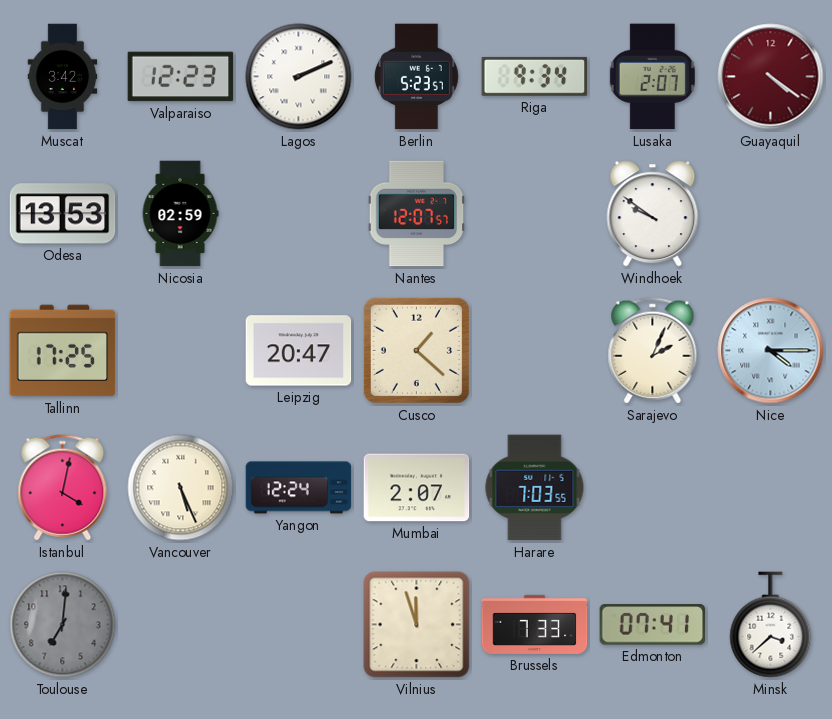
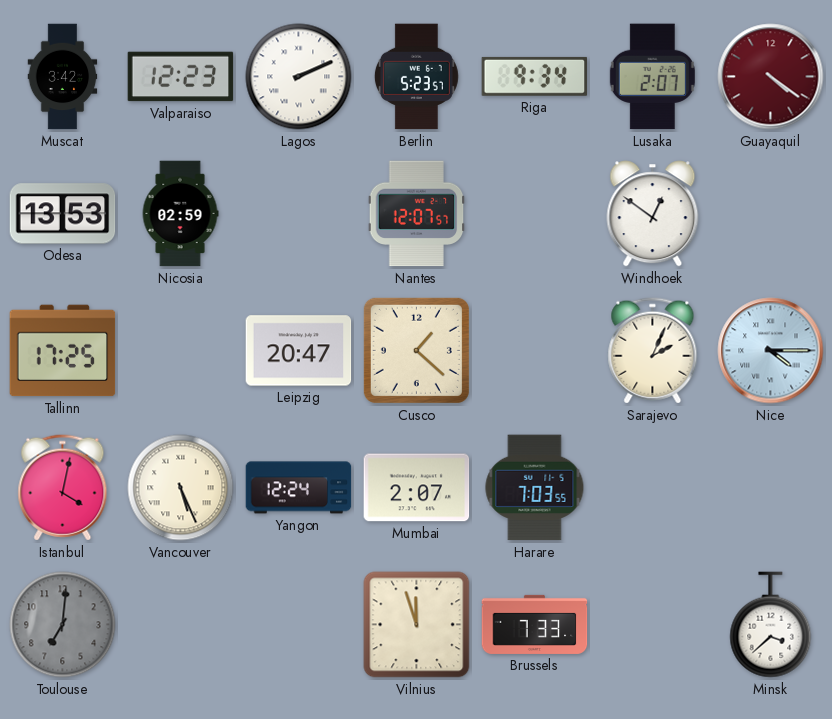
Windhoek: 9:51 -> 12:51 (653, 214)
Edmonton: 07:41 -> none (653, 625)
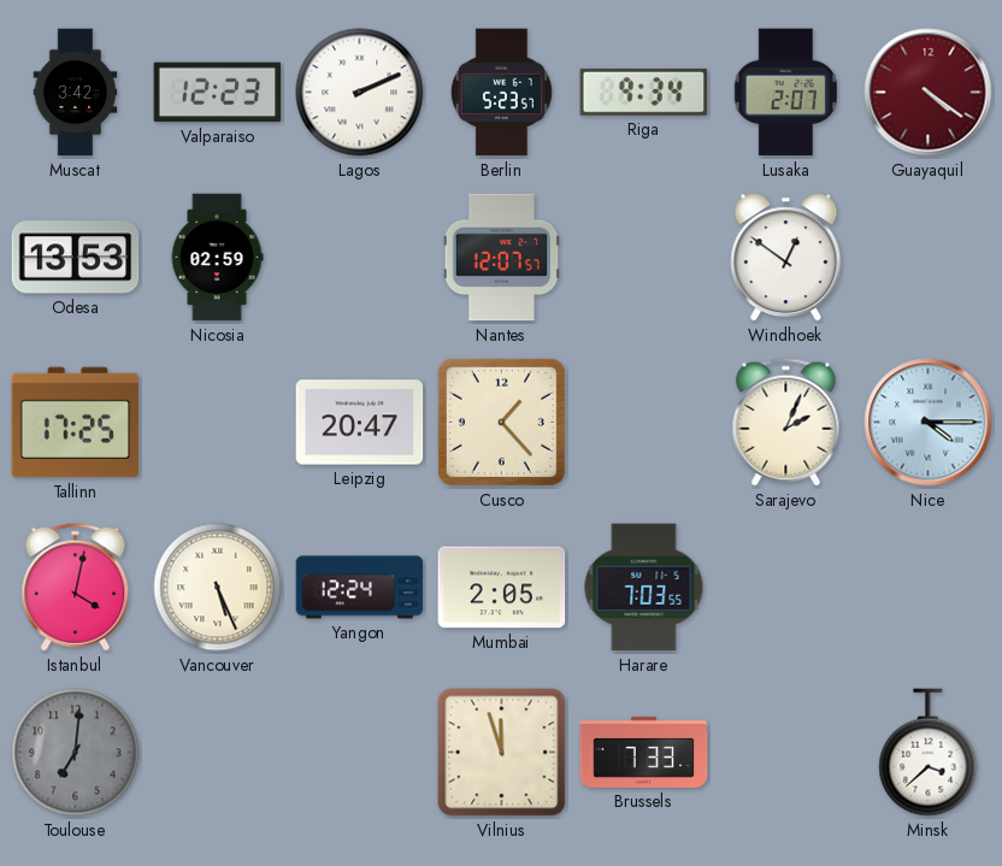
Cusco: 1:22 -> 1:23 (501, 422)
Mumbai: 2:07 -> 2:05 (502, 588)
